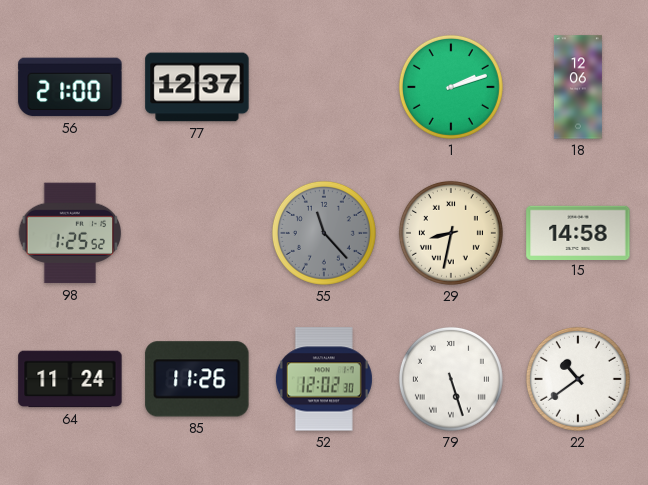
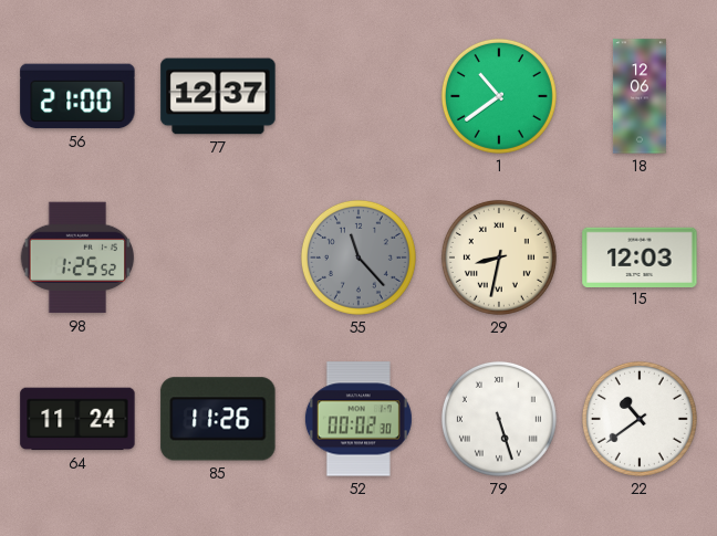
1: 2:12 -> 10:39 (499, 96)
15: 14:58 -> 12:03 (640, 256)
52: 12:02 -> 00:02 (358, 419)
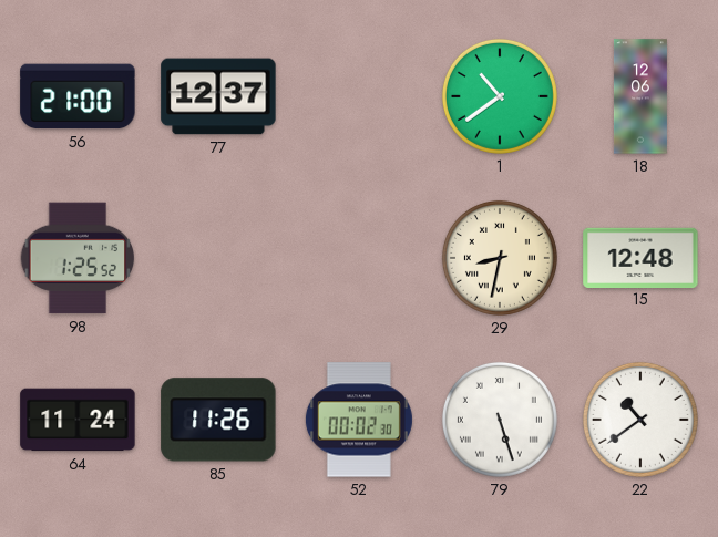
55: 11:23 -> none (358, 258)
15: 12:03 -> 12:48 (640, 257)
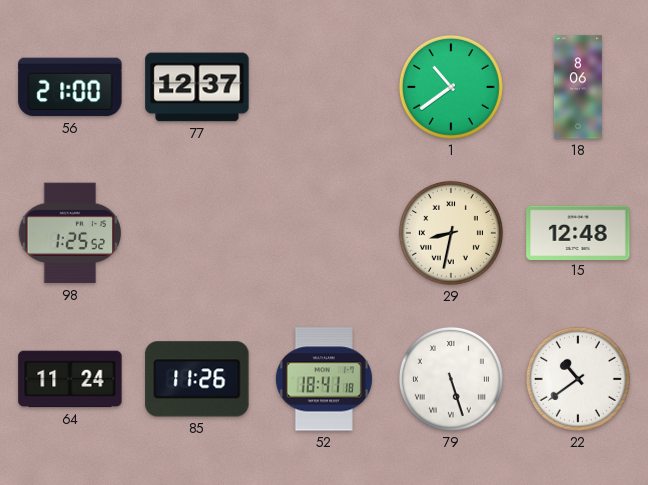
18: 12:06 -> 8:06 (578, 87)
52: 00:02 -> 18:41 (324, 379)
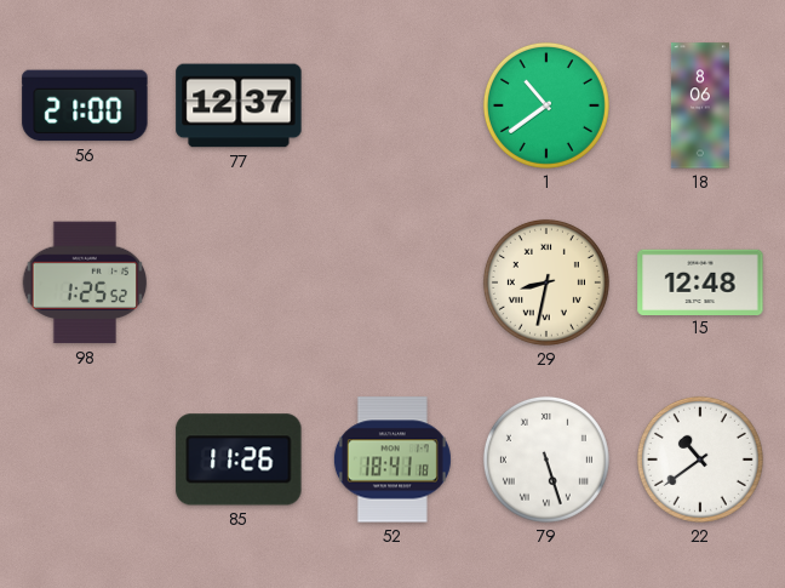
64: 11:24 -> none (70, 379)
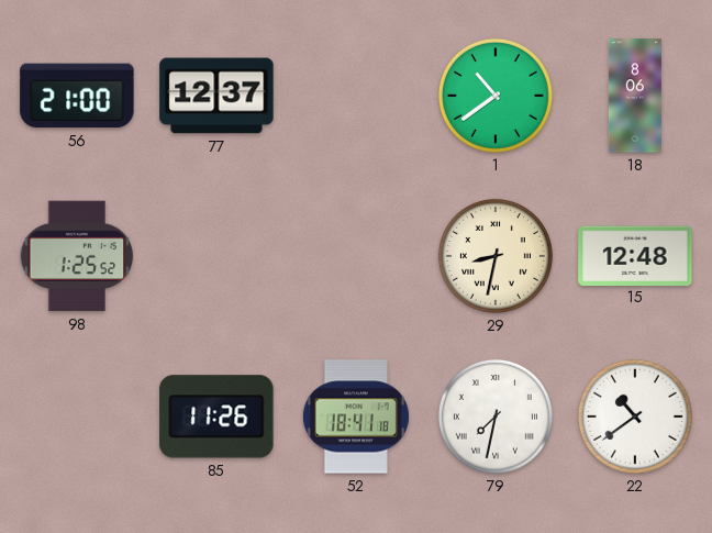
79: 5:27 -> 7:32 (496, 417)
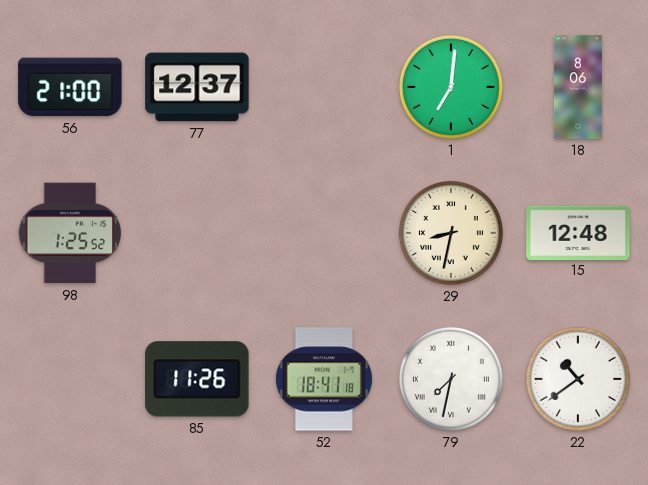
1: 10:39 -> 7:01 (451, 87)
